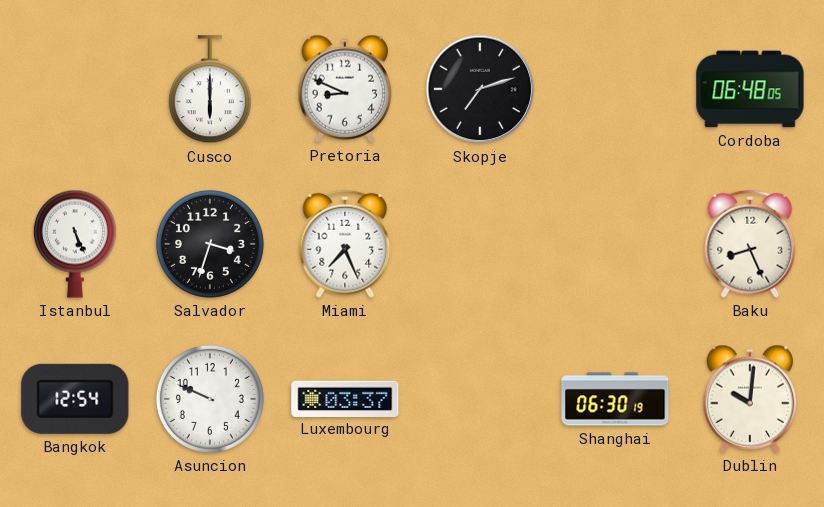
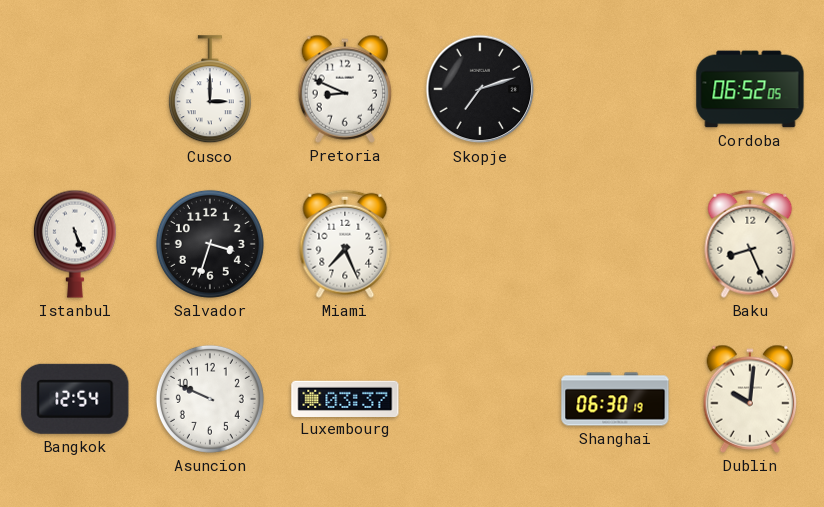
Cusco: 6:00 -> 3:00 (210, 90)
Cordoba: 06:48 -> 06:52 (750, 89)
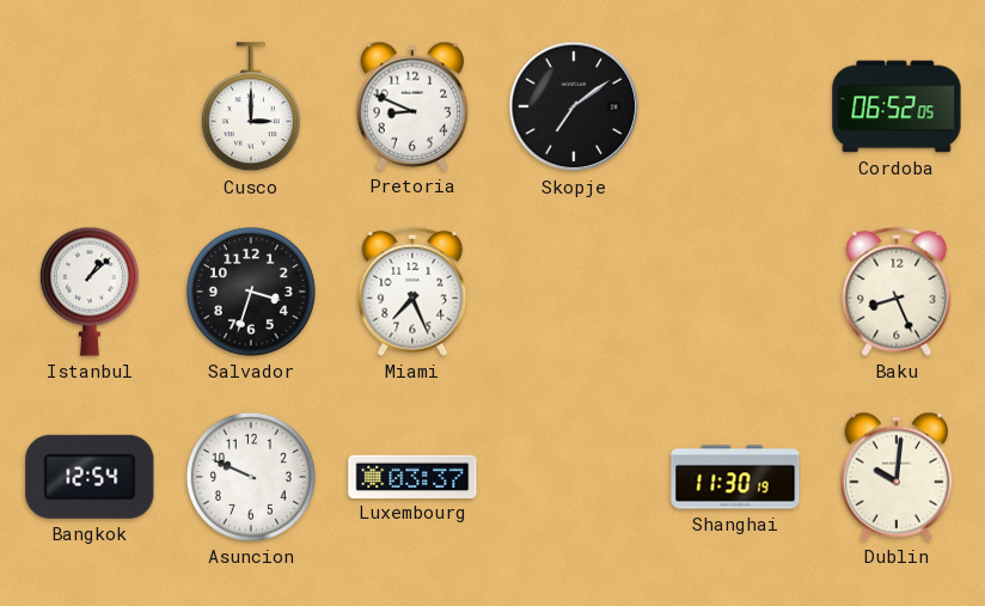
Skopje: 7:12 -> 7:09 (574, 106)
Istanbul: 5:26 -> 1:08 (90, 292)
Shanghai: 06:30 -> 11:30 (735, 477)
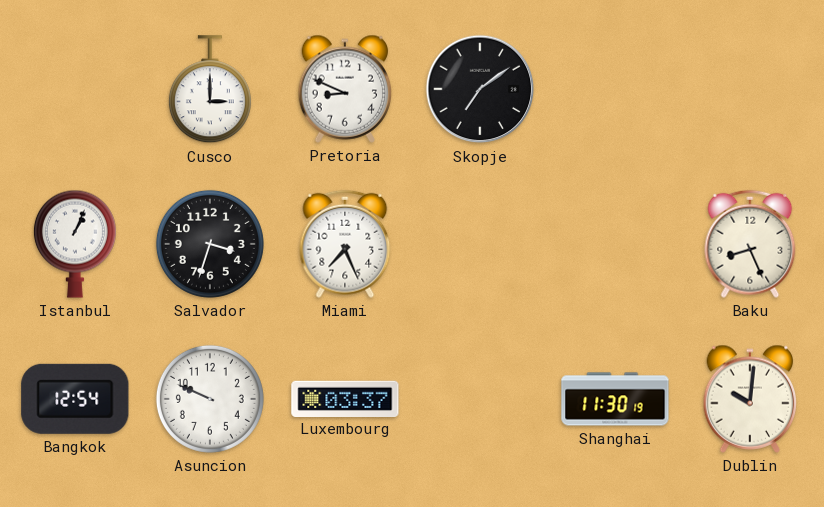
Cordoba: 06:52 -> none (897, 106)
Istanbul: 1:08 -> 1:04 (75, 244)
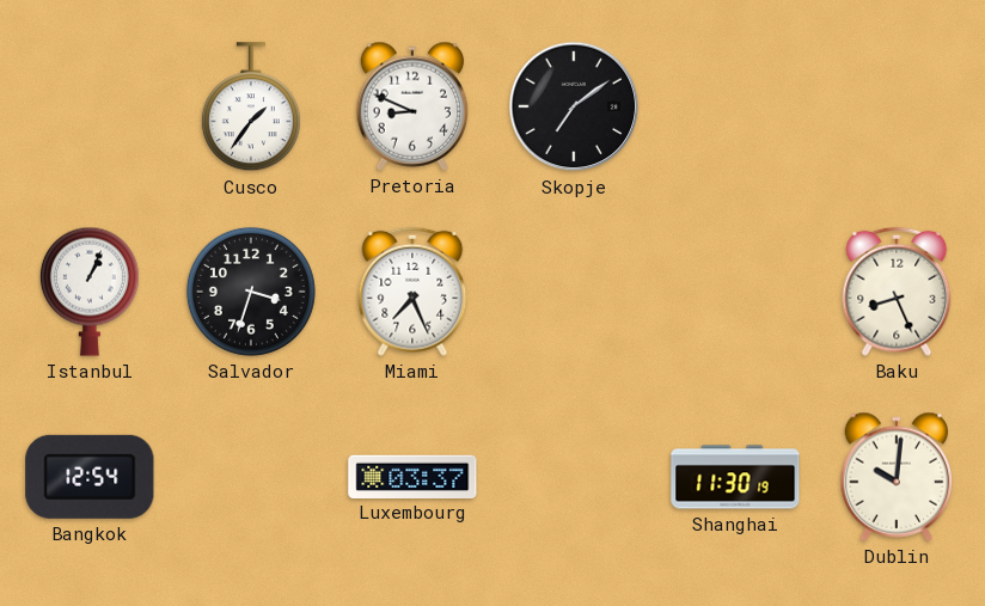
Cusco: 3:00 -> 1:36 (251, 108)
Asuncion: 9:49 -> none (210, 399)
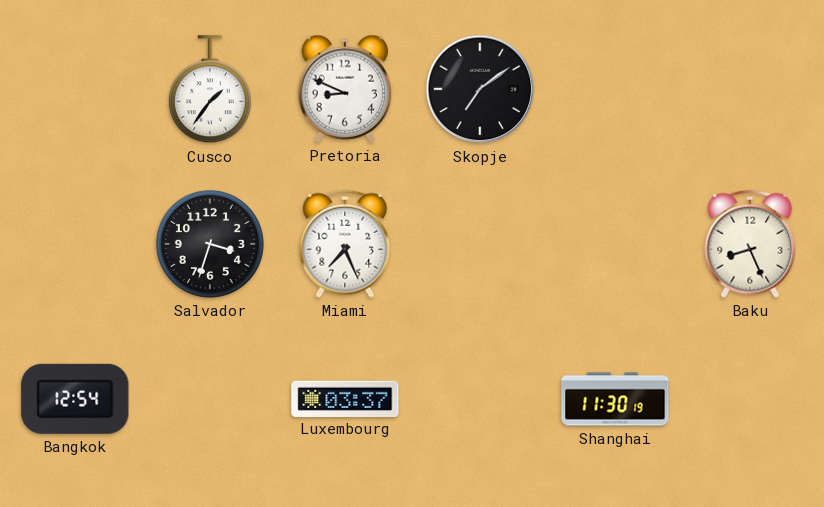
Istanbul: 1:04 -> none (90, 292)
Dublin: 10:01 -> none (897, 477)
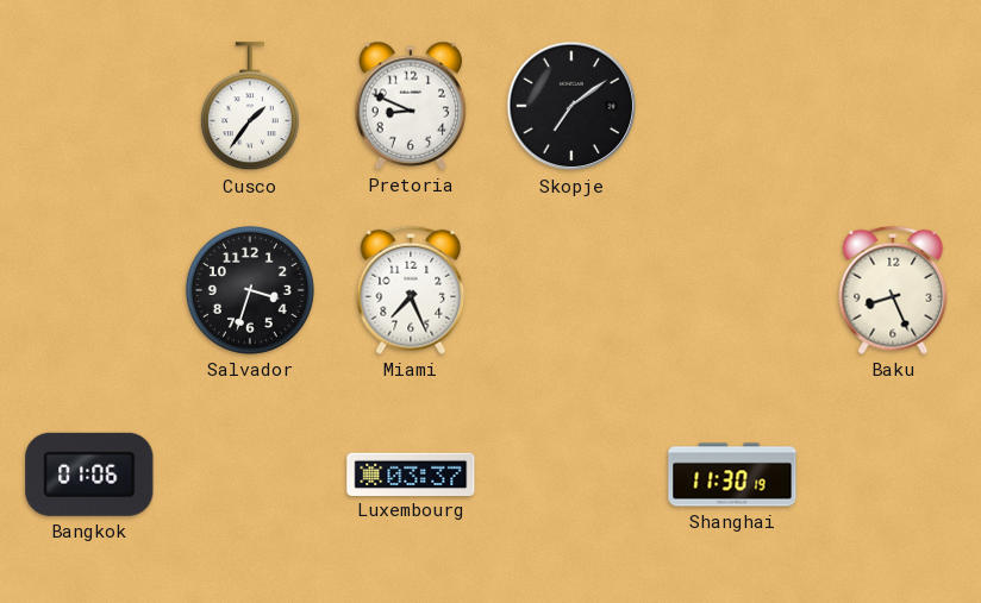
Bangkok: 12:54 -> 01:06 (89, 475)
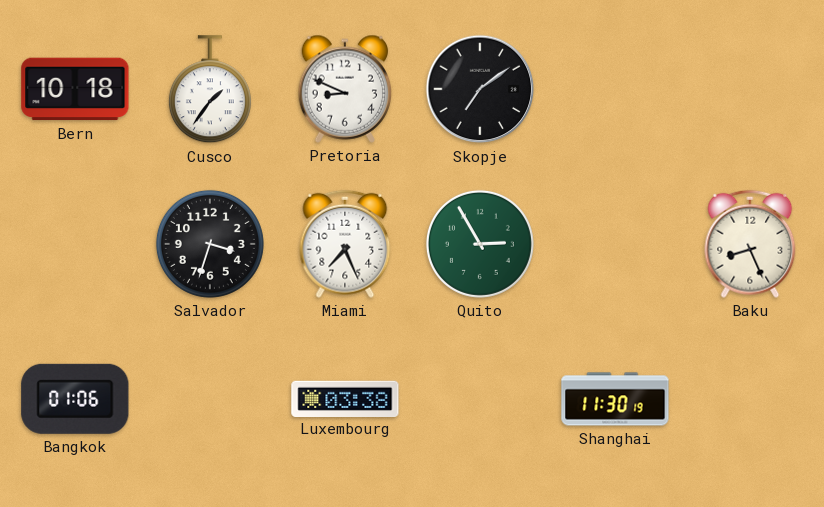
Bern: none -> 10:18 (75, 89)
Quito: none -> 2:55 (480, 244)
Luxembourg: 03:37 -> 03:38 (345, 398)
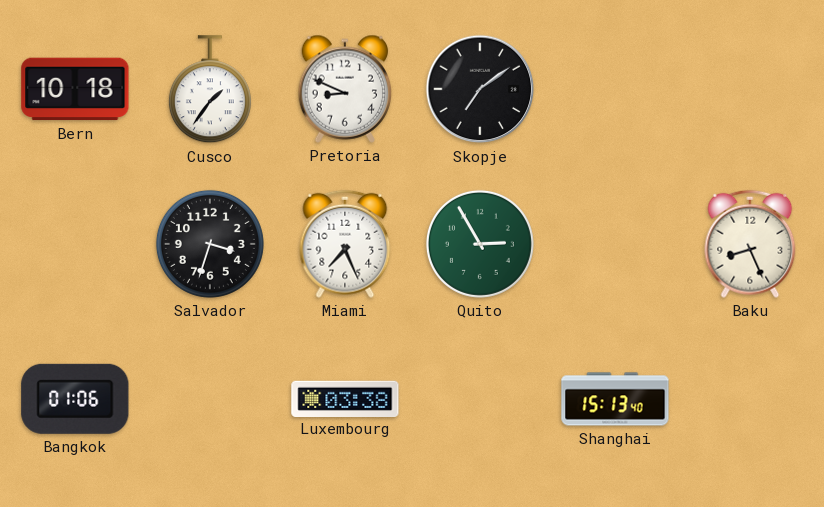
Shanghai: 11:30 -> 15:13 (615, 399)
